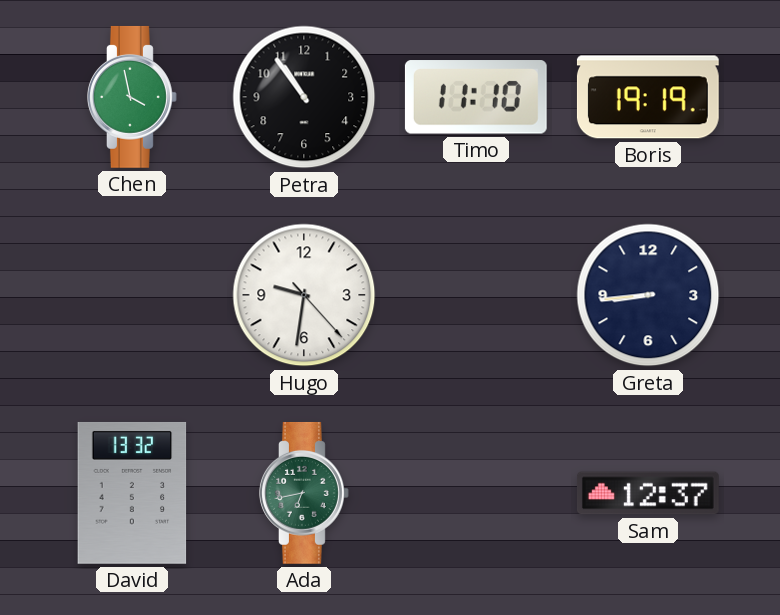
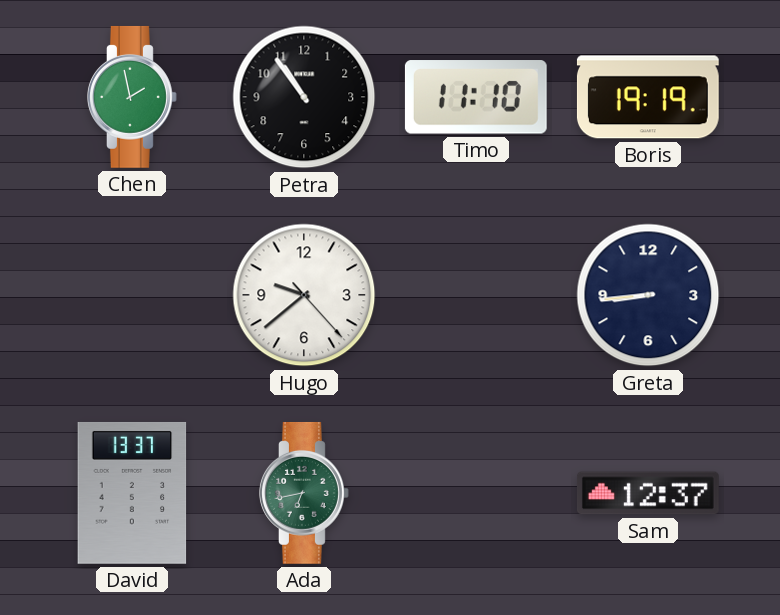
Chen: 3:58 -> 1:58 (133, 97)
Hugo: 9:31 -> 9:38 (304, 295)
David: 13:32 -> 13:37 (132, 493)
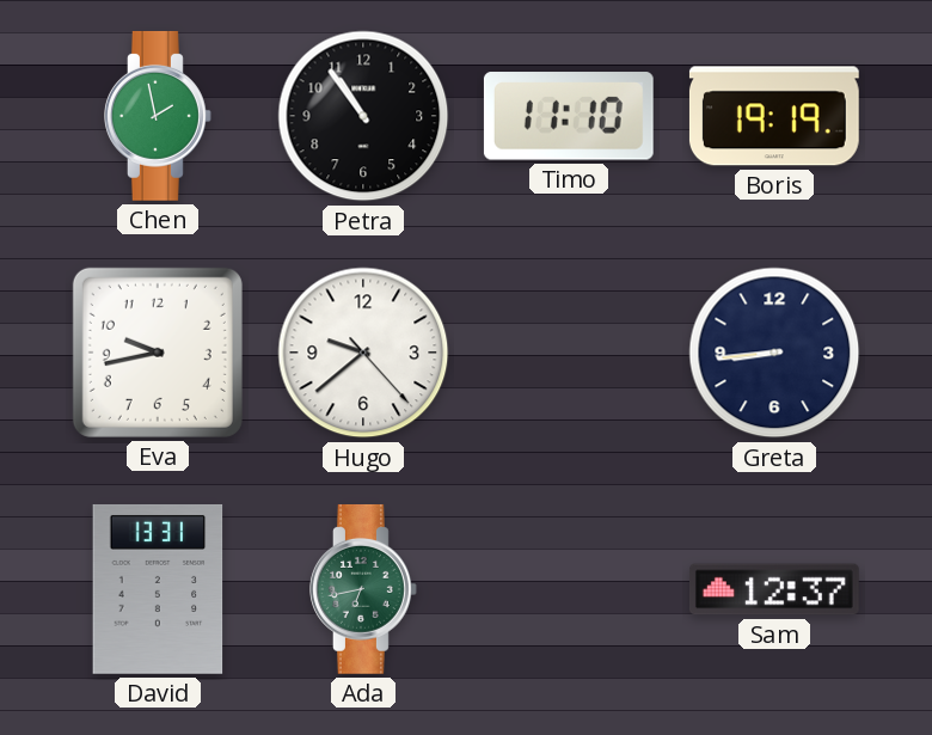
Eva: none -> 9:43 (158, 353)
David: 13:37 -> 13:31 (158, 589)
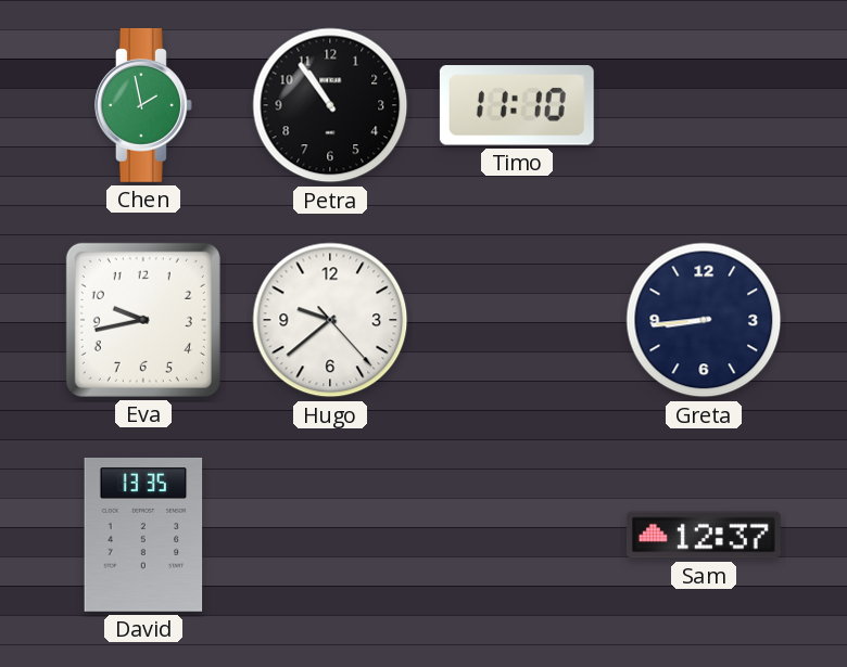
Boris: 19:19 -> none (774, 116)
David: 13:31 -> 13:35 (143, 535)
Ada: 6:43 -> none (364, 589)
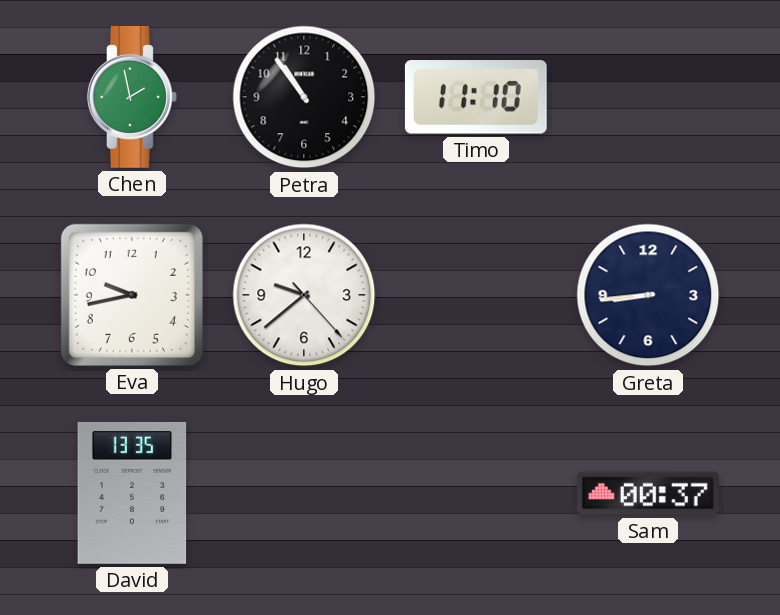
Sam: 12:37 -> 00:37 (648, 493)
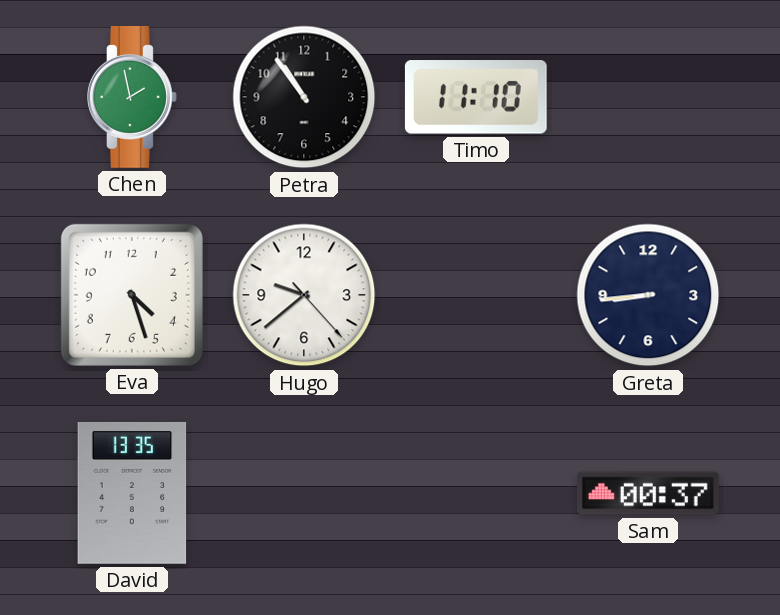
Eva: 9:43 -> 4:27 (132, 295)
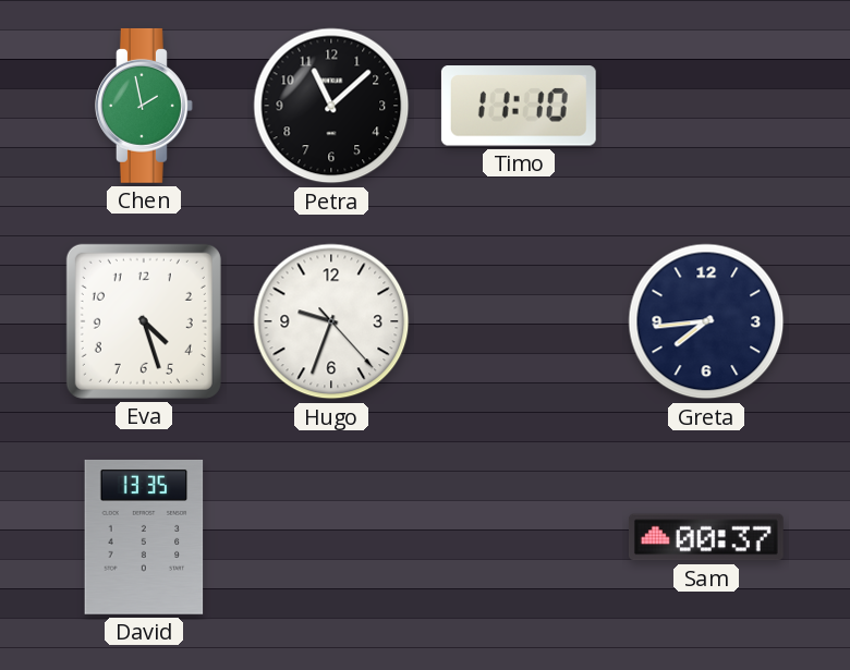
Petra: 10:54 -> 11:08 (331, 106)
Hugo: 9:38 -> 9:33 (331, 321)
Greta: 8:44 -> 7:44 (706, 321)
